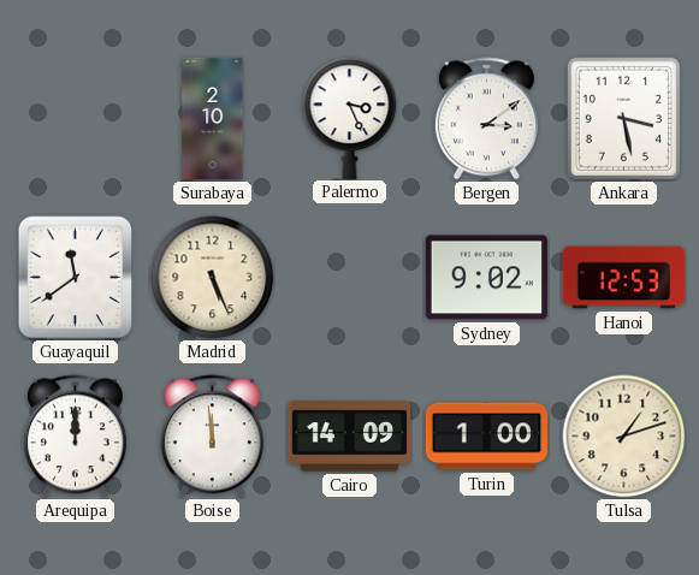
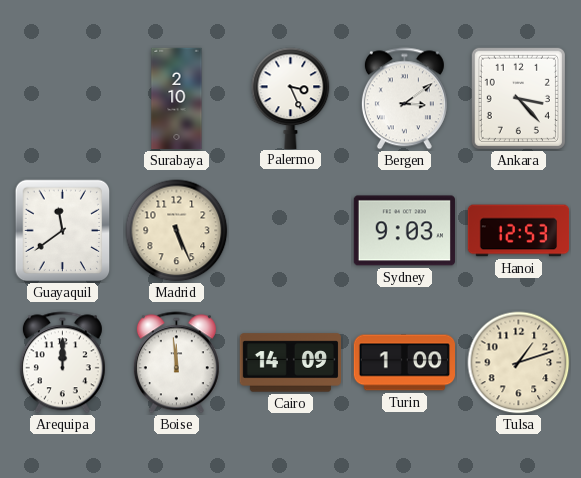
Ankara: 3:28 -> 3:23 (518, 98)
Sydney: 9:02 -> 9:03 (404, 231)
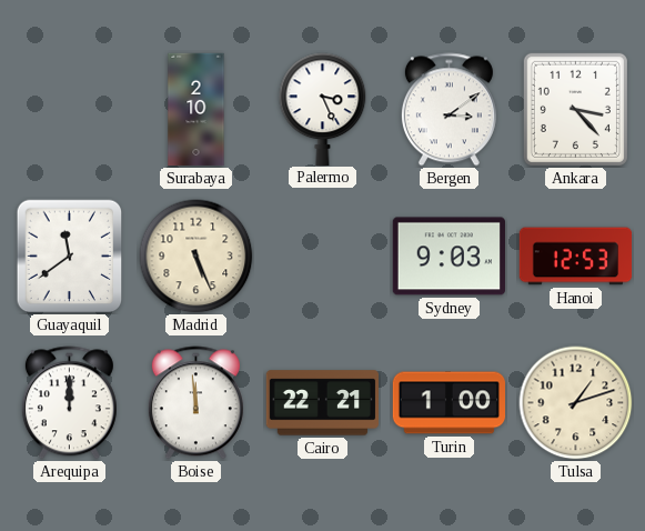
Cairo: 14:09 -> 22:21 (322, 403)
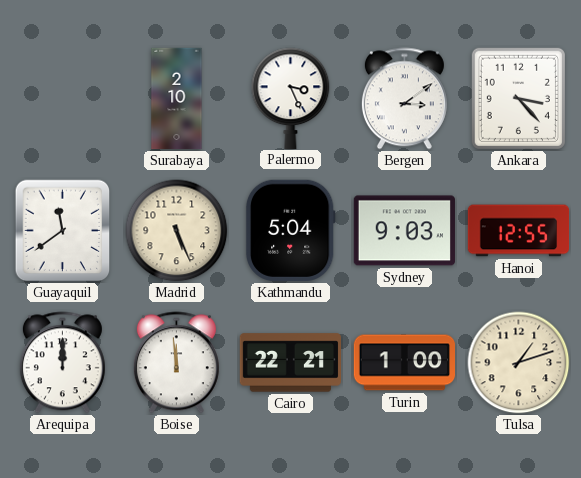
Kathmandu: none -> 5:04 (290, 230)
Hanoi: 12:53 -> 12:55 (519, 231)
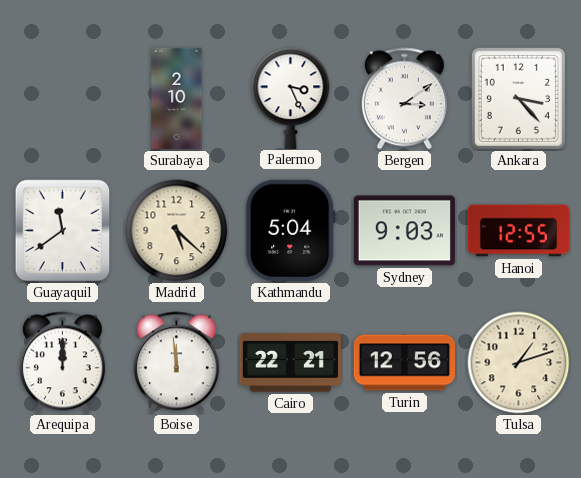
Madrid: 5:26 -> 5:22 (177, 231)
Turin: 1:00 -> 12:56 (405, 363)
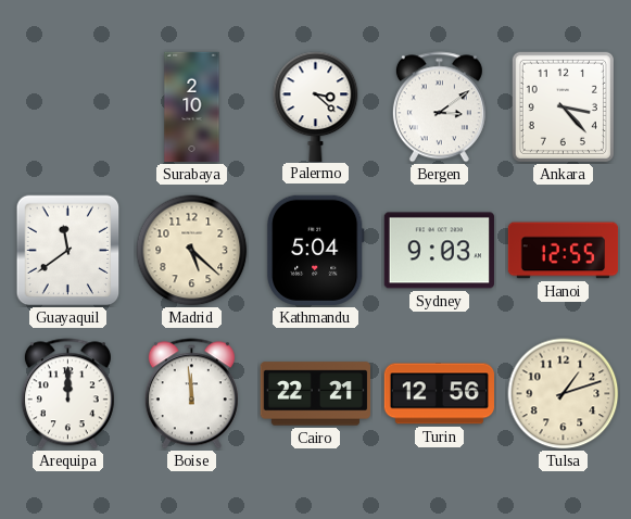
Palermo: 3:26 -> 3:22 (316, 106)
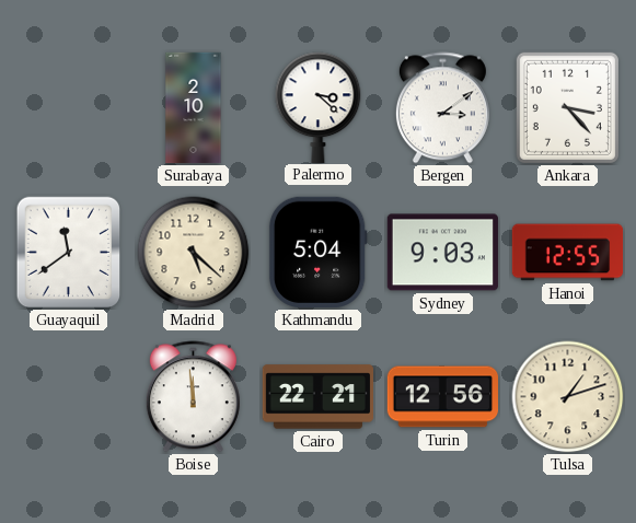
Arequipa: 12:00 -> none (67, 394)
